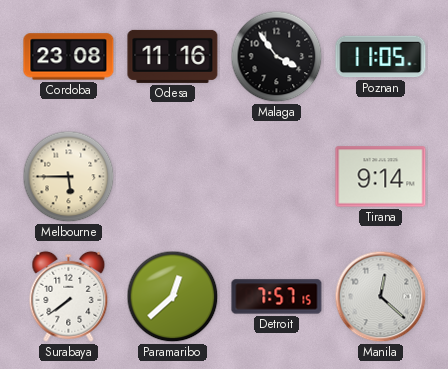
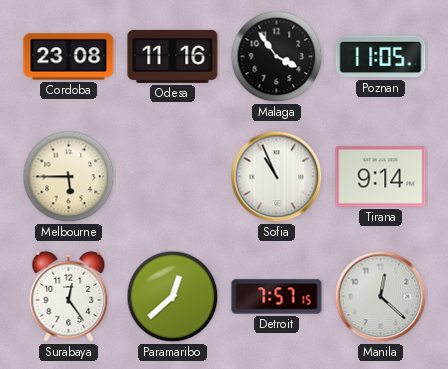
Sofia: none -> 10:56 (277, 177)
Surabaya: 7:39 -> 12:24 (69, 296)
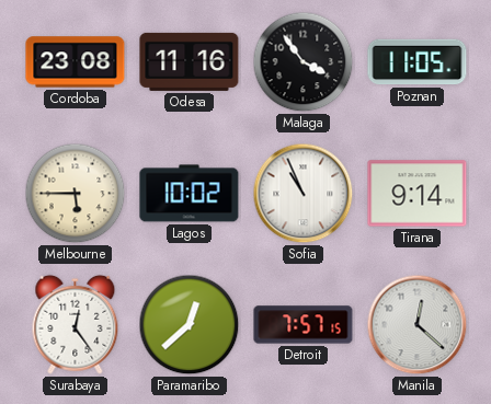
Lagos: none -> 10:02 (190, 194)
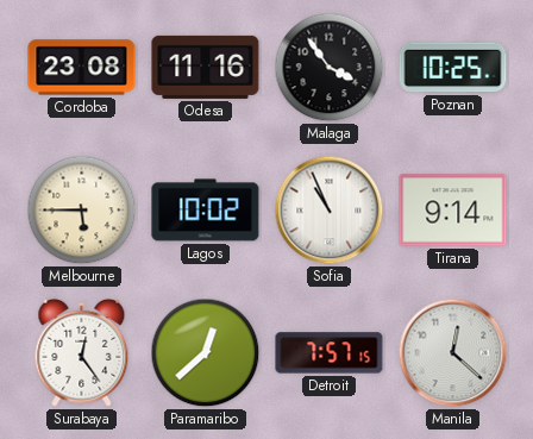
Poznan: 11:05 -> 10:25 (453, 68)
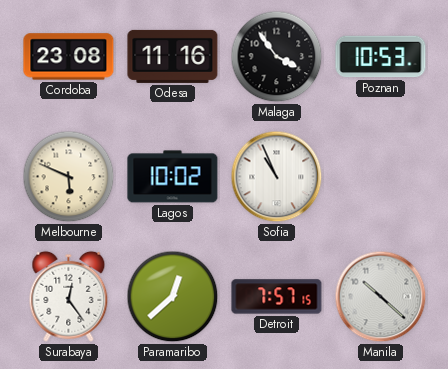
Poznan: 10:25 -> 10:53 (381, 57)
Melbourne: 5:45 -> 5:49 (69, 177)
Tirana: 9:14 -> none (453, 211)
Manila: 12:22 -> 10:22 (381, 297)
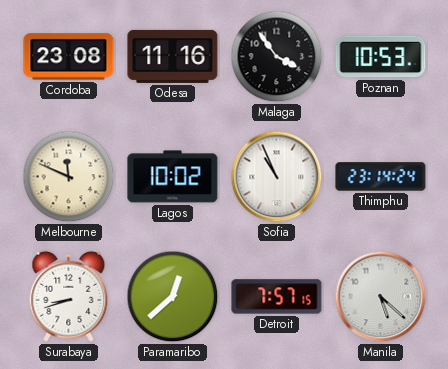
Melbourne: 5:49 -> 11:49 (69, 177)
Thimphu: none -> 23:14 (381, 177)
Surabaya: 12:24 -> 8:42 (69, 296)
Manila: 10:22 -> 5:22 (381, 297)
